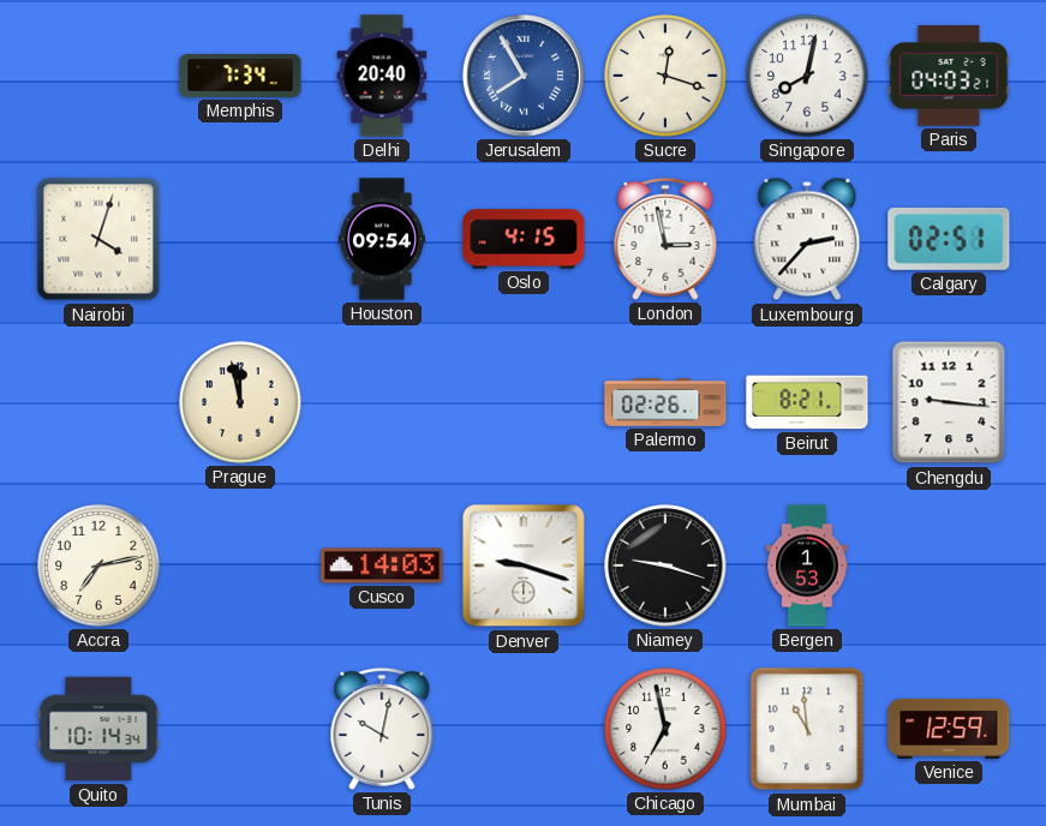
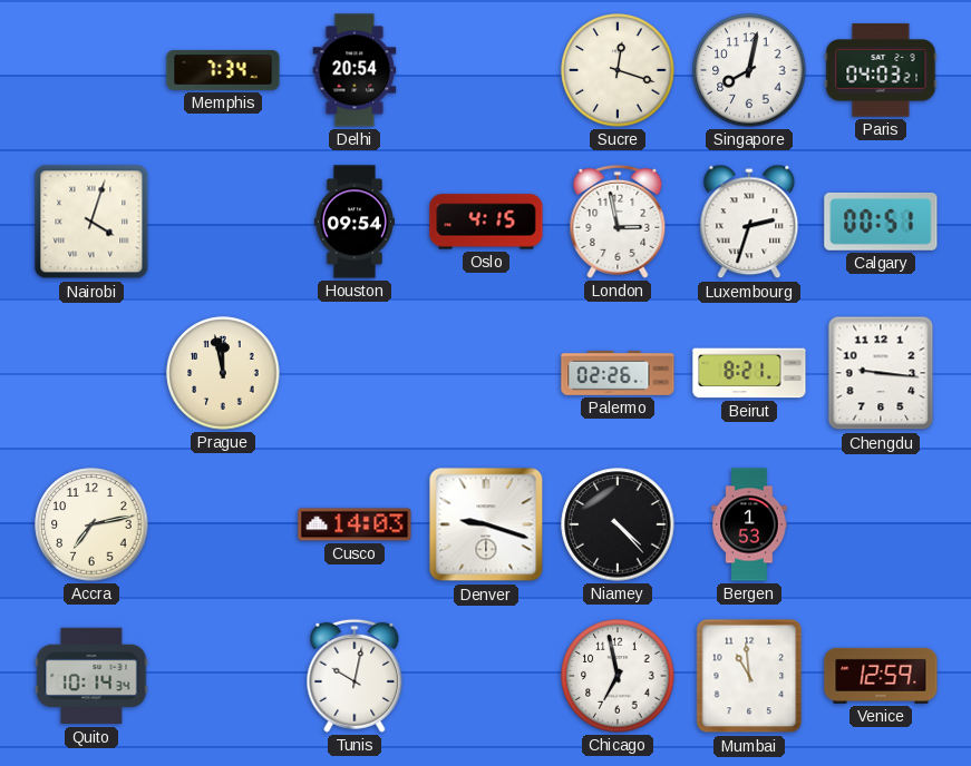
Delhi: 20:40 -> 20:54 (355, 70)
Jerusalem: 7:55 -> none (525, 77)
Luxembourg: 2:37 -> 2:33 (749, 222)
Calgary: 02:51 -> 00:51 (881, 222)
Niamey: 9:18 -> 4:23 (618, 524)
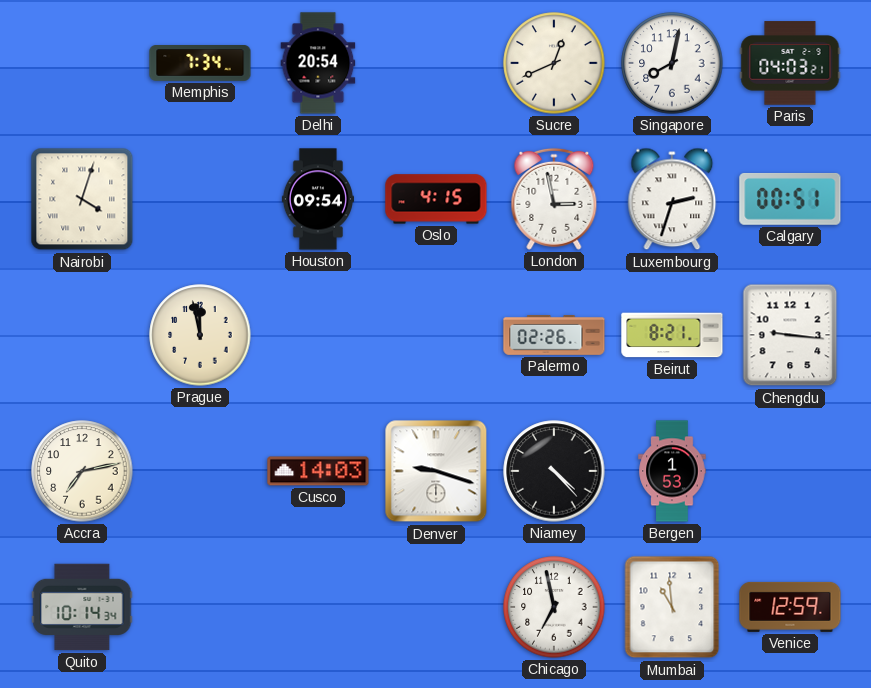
Sucre: 12:18 -> 12:41 (554, 63)
Tunis: 10:02 -> none (355, 676)
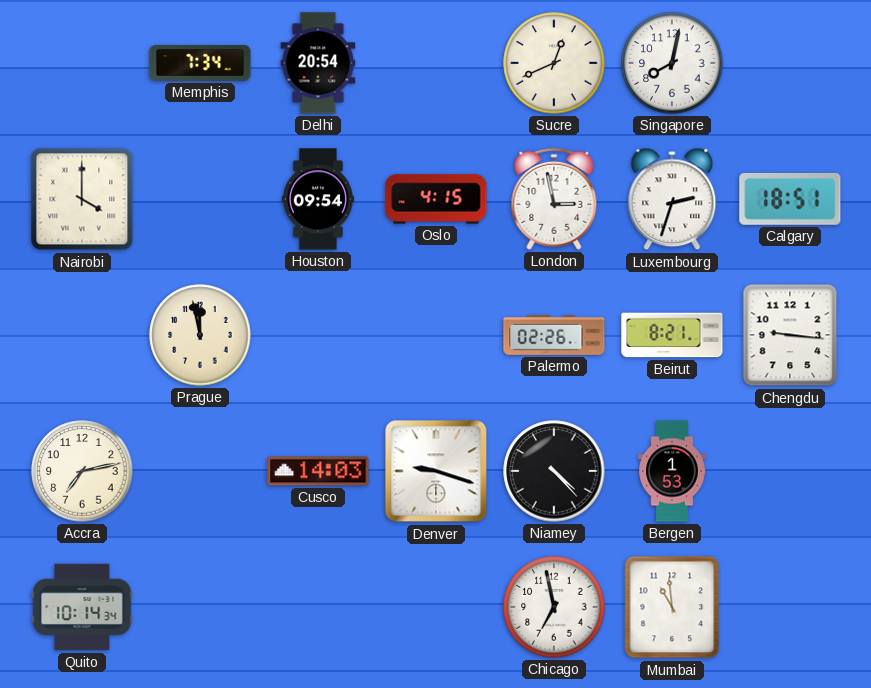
Paris: 04:03 -> none (790, 63)
Nairobi: 4:03 -> 4:00 (82, 199)
Calgary: 00:51 -> 18:51 (790, 199)
Venice: 12:59 -> none (790, 607)
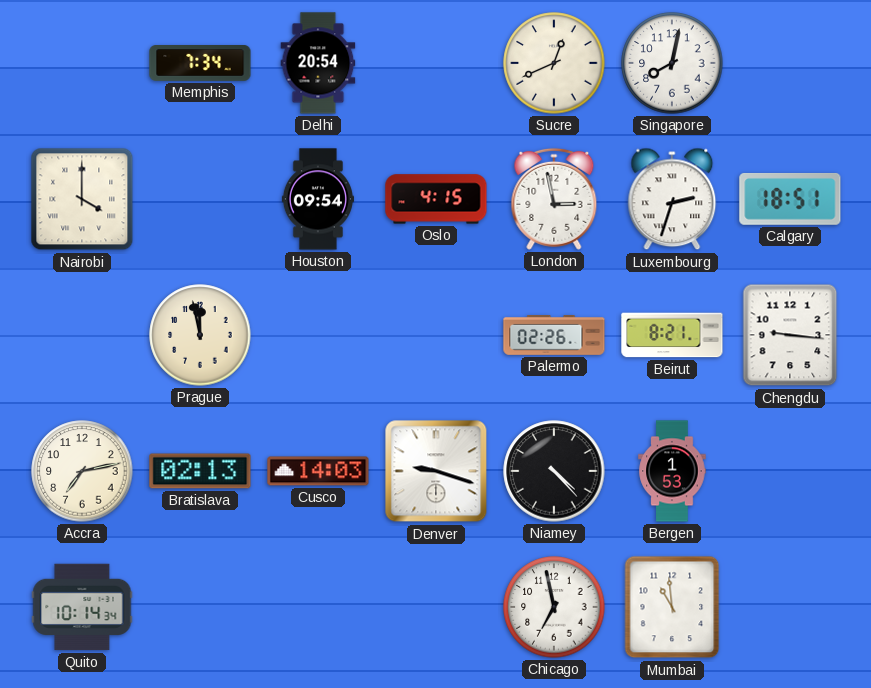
Bratislava: none -> 02:13 (200, 471)
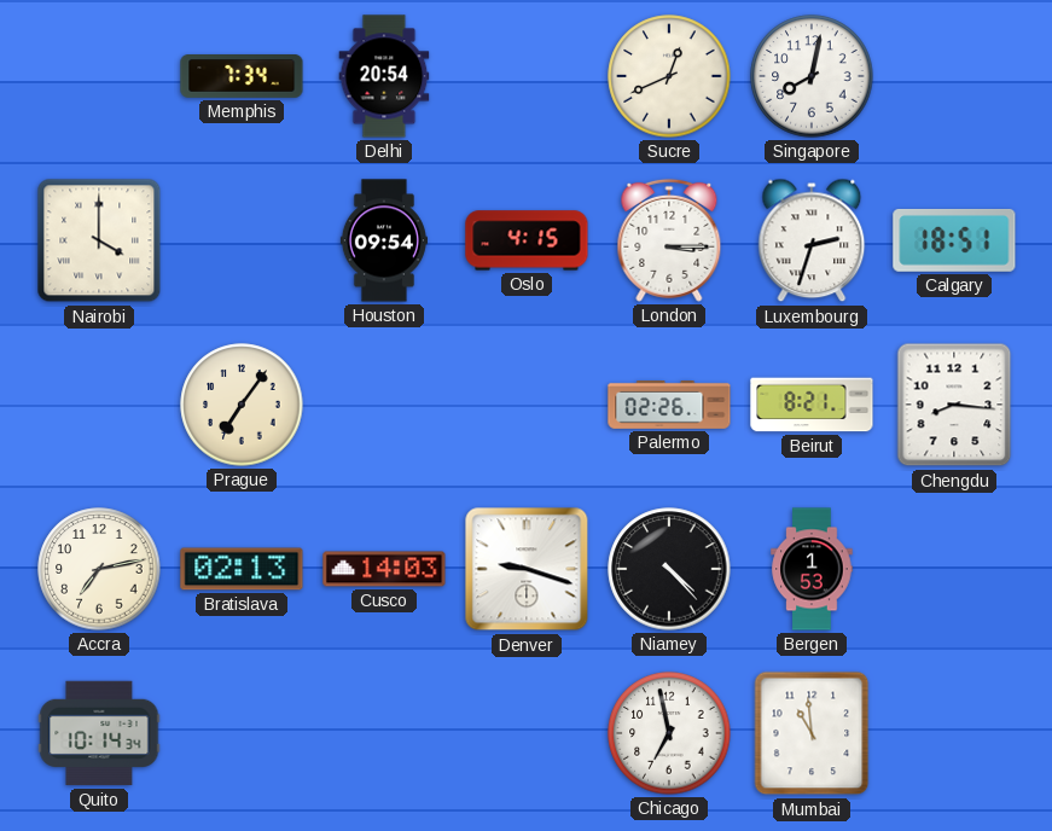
London: 2:58 -> 3:15 (669, 240)
Prague: 11:58 -> 7:06 (242, 405)
Chengdu: 9:16 -> 8:16 (954, 405)
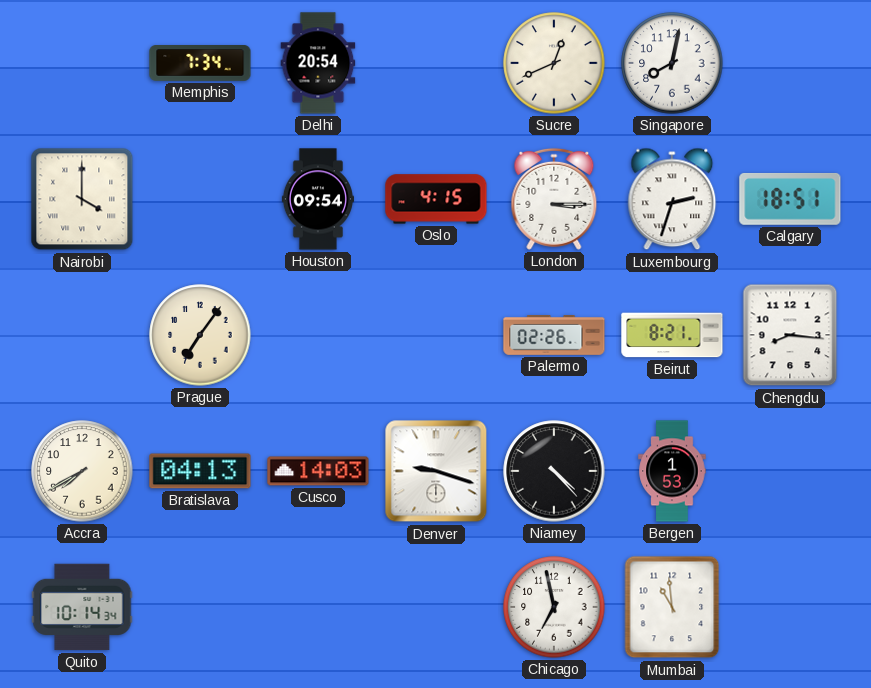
Accra: 7:13 -> 7:40 (82, 471)
Bratislava: 02:13 -> 04:13 (200, 471)
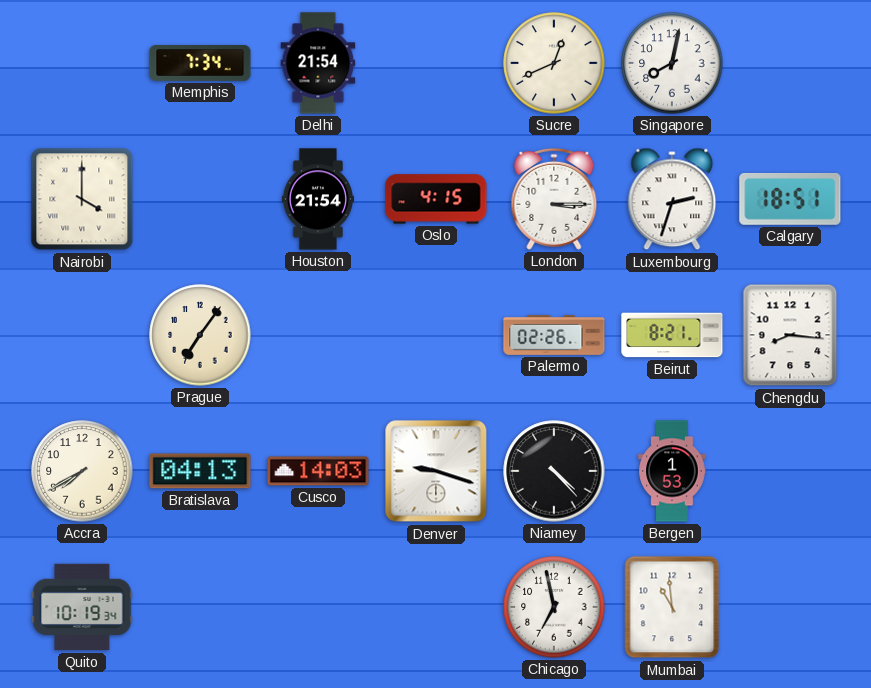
Delhi: 20:54 -> 21:54 (318, 63)
Houston: 09:54 -> 21:54 (318, 199)
Quito: 10:14 -> 10:19 (82, 607)
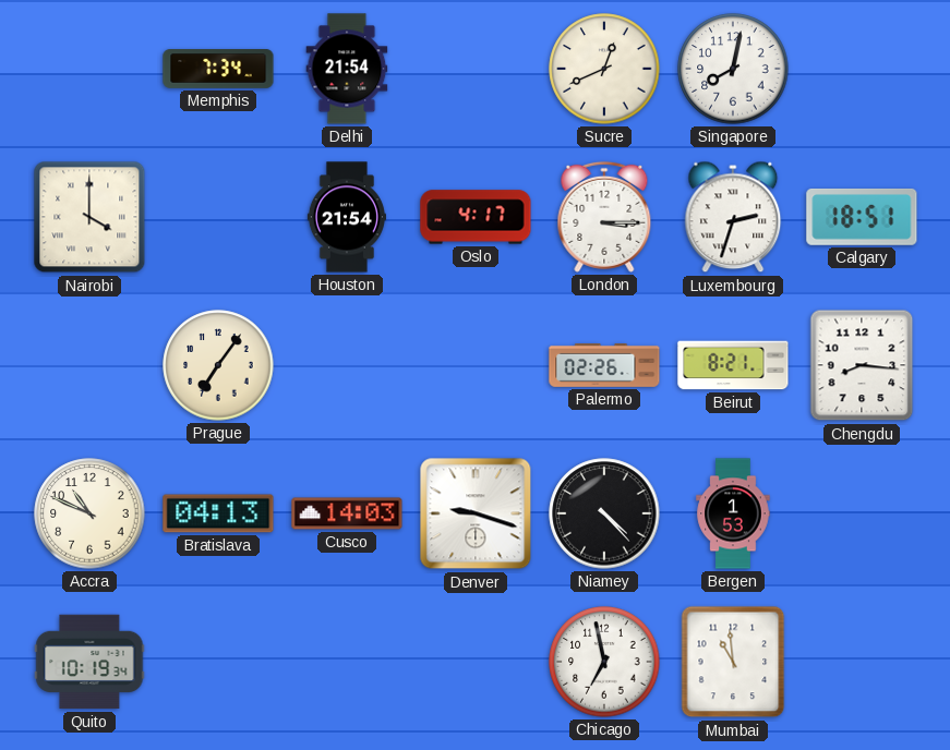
Oslo: 4:15 -> 4:17 (476, 217)
Accra: 7:40 -> 10:49 (89, 513)
